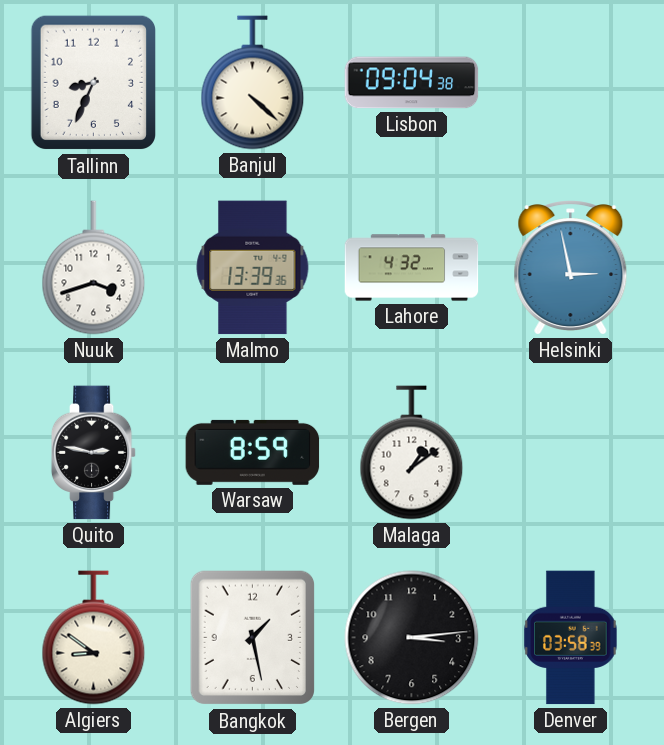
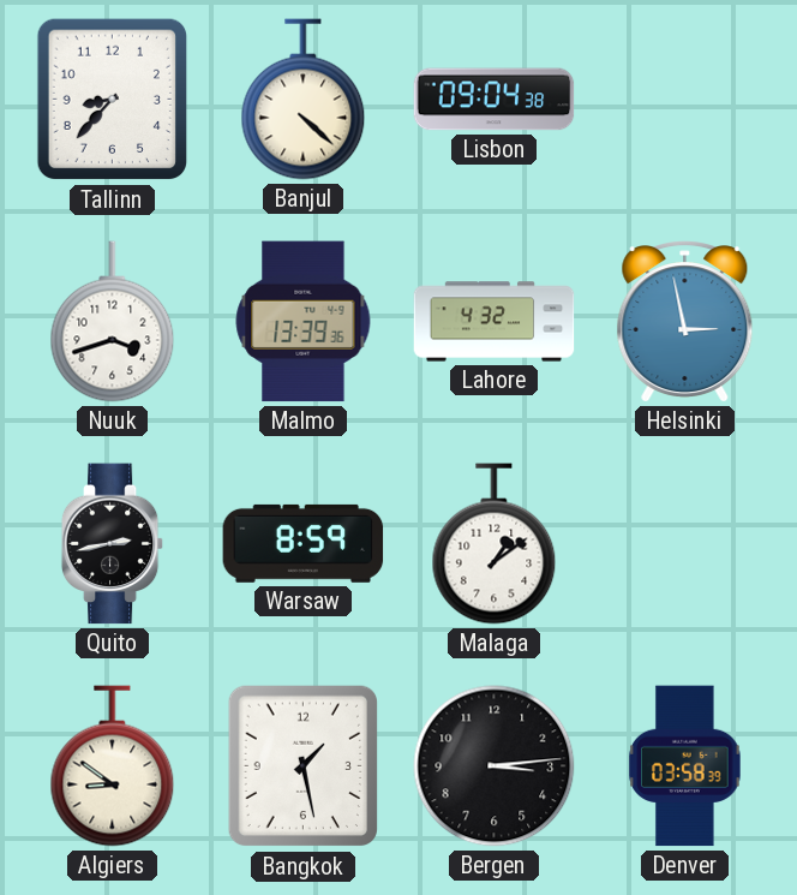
Tallinn: 8:34 -> 8:37 (112, 100)
Quito: 2:47 -> 2:43 (113, 544)
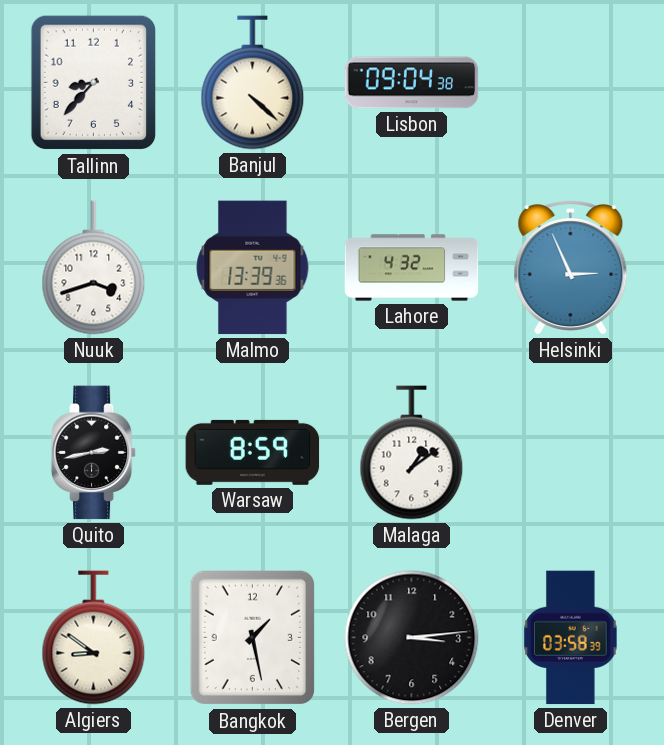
Helsinki: 2:58 -> 2:56 (571, 268)
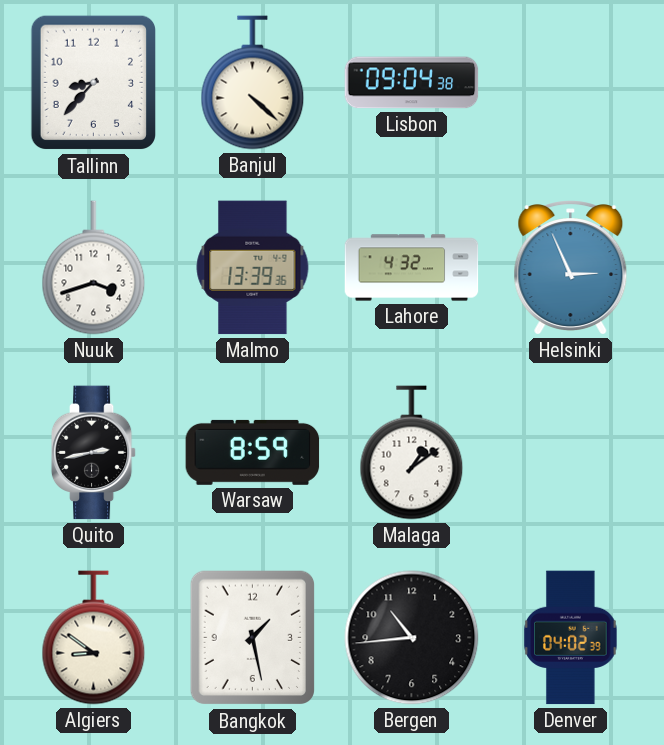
Bergen: 3:14 -> 10:44 (412, 638)
Denver: 03:58 -> 04:02 (571, 638)
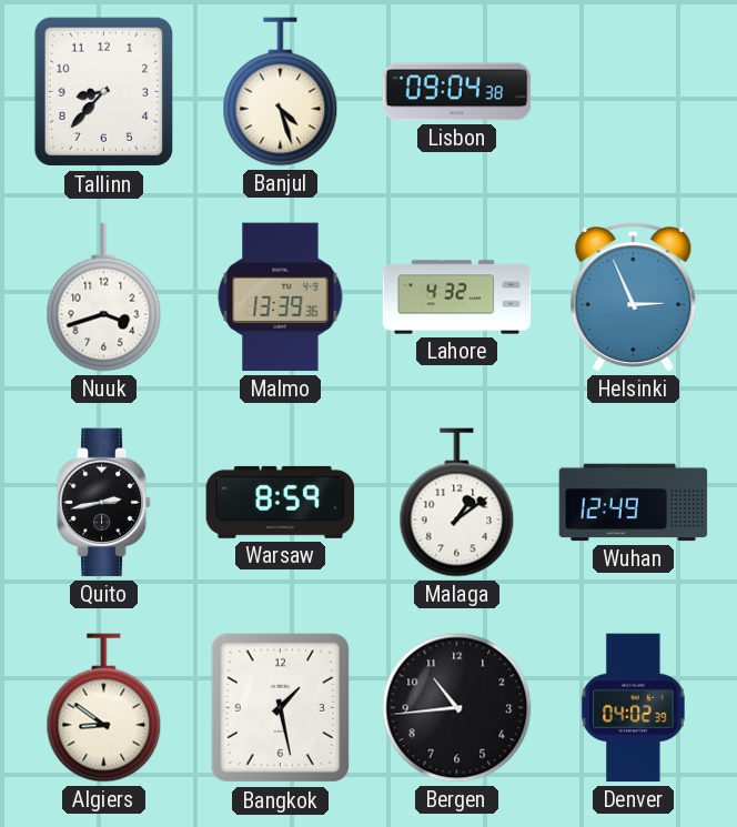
Banjul: 4:22 -> 4:27 (281, 92)
Wuhan: none -> 12:49 (634, 503)
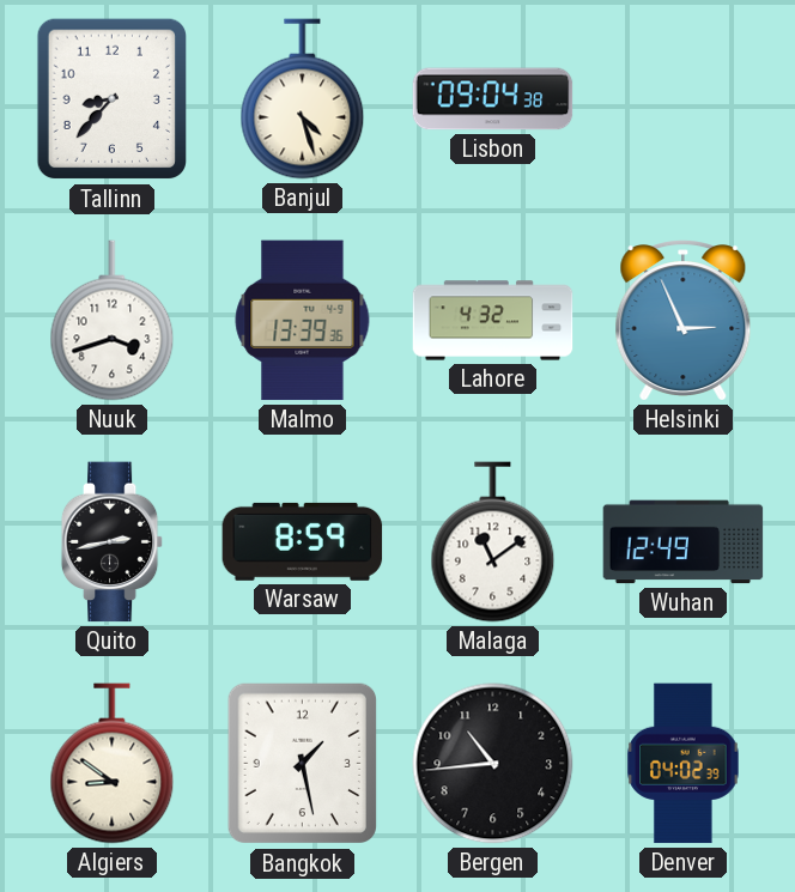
Malaga: 1:09 -> 11:09 (493, 542)
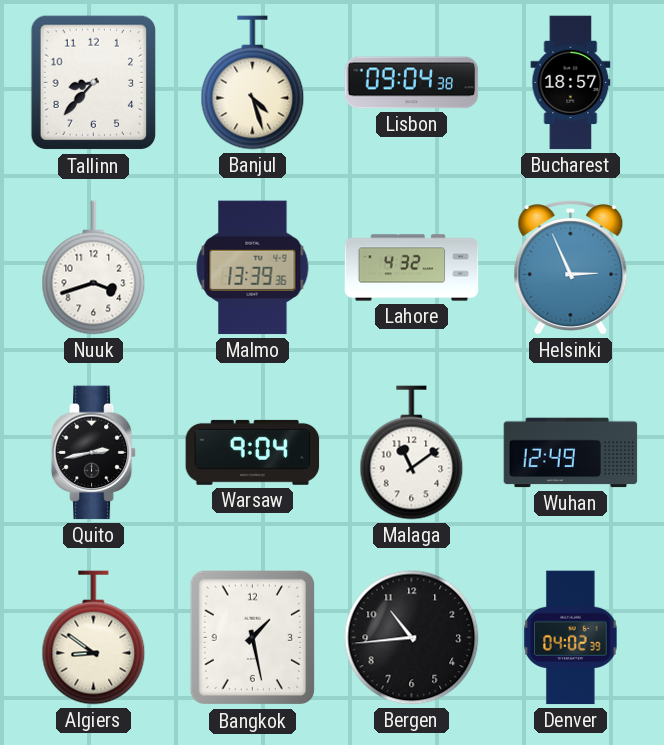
Bucharest: none -> 18:57 (571, 83)
Warsaw: 8:59 -> 9:04 (253, 452)
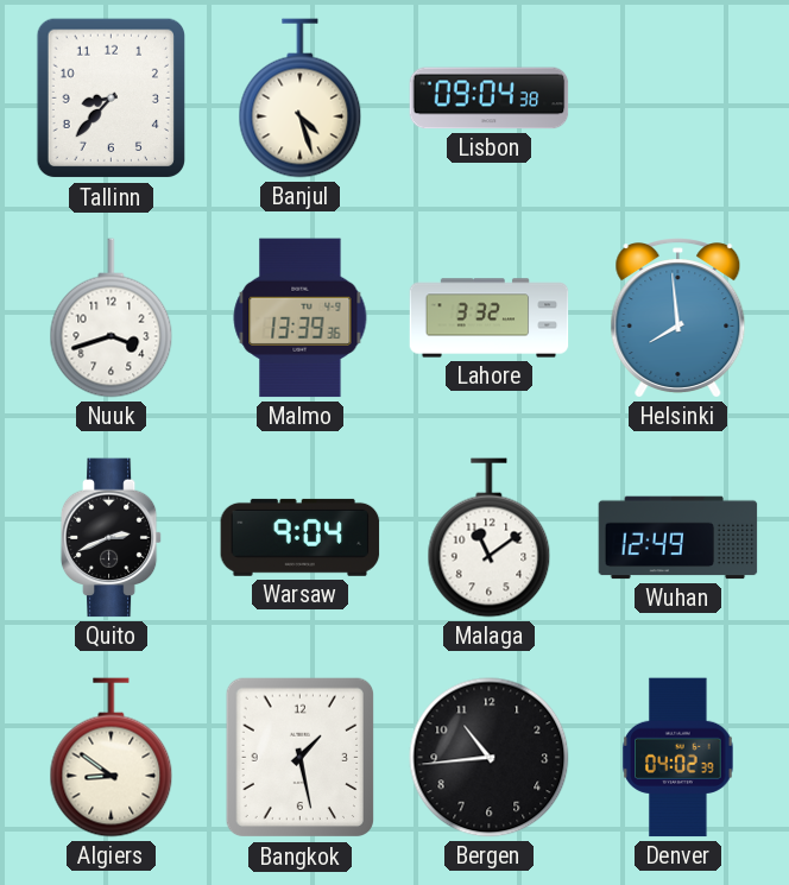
Bucharest: 18:57 -> none (571, 83)
Lahore: 4:32 -> 3:32 (490, 318)
Helsinki: 2:56 -> 7:59 (678, 318)
Quito: 2:43 -> 2:41 (112, 538)
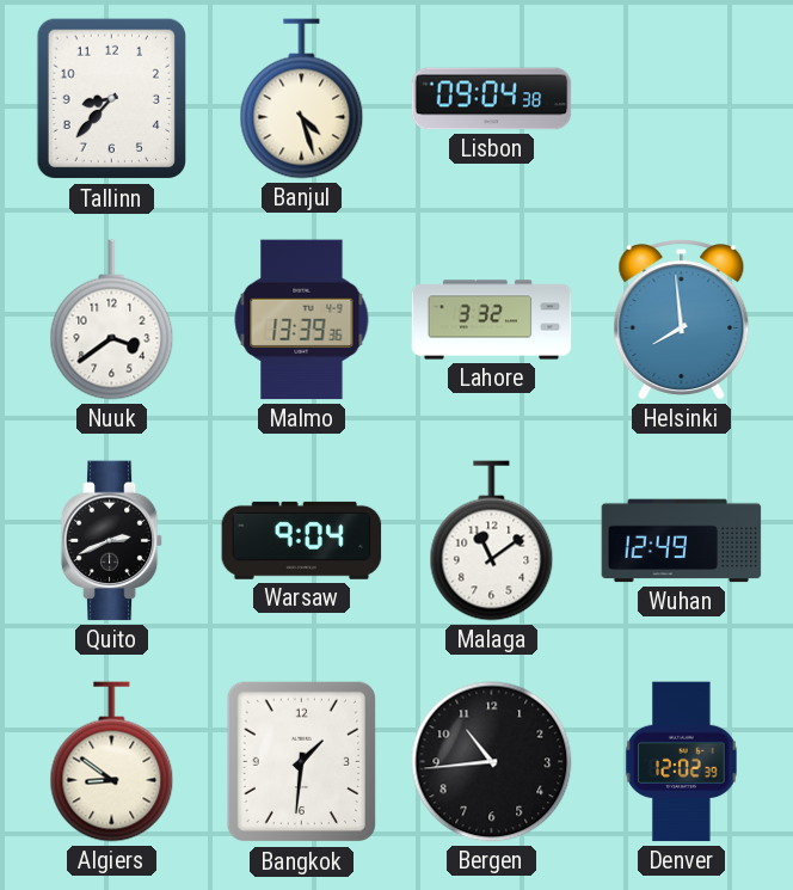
Nuuk: 3:42 -> 3:39 (112, 320)
Bangkok: 1:28 -> 1:31 (301, 762)
Denver: 04:02 -> 12:02 (682, 762)
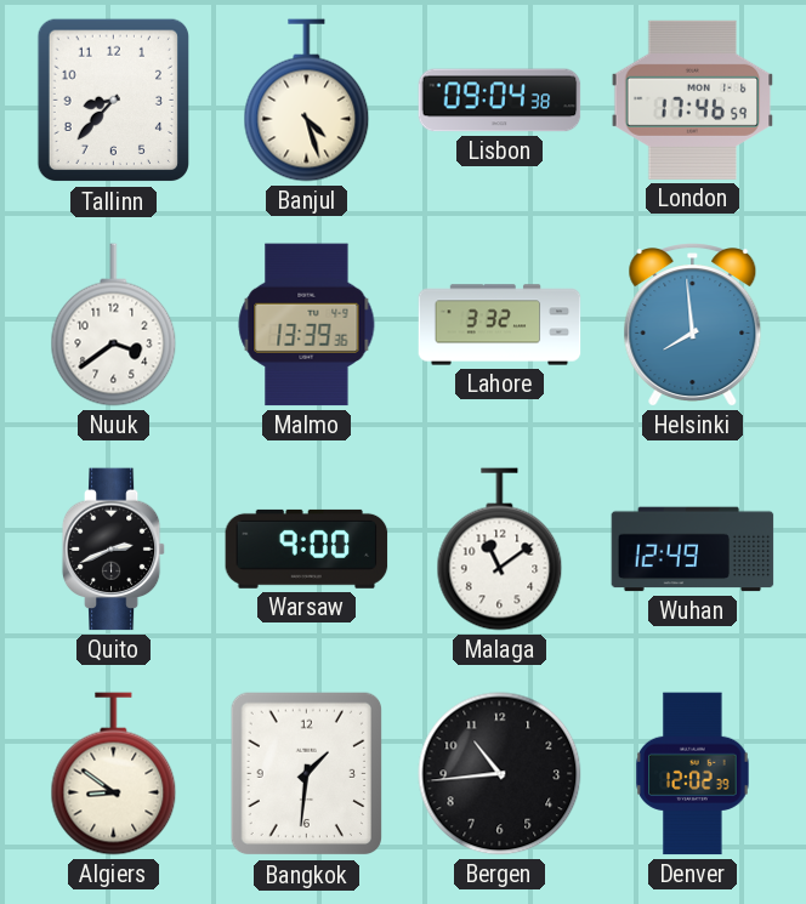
London: none -> 17:46 (693, 100)
Warsaw: 9:04 -> 9:00 (307, 548)
